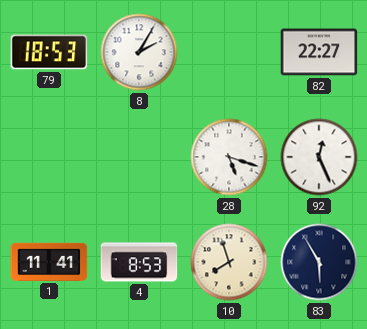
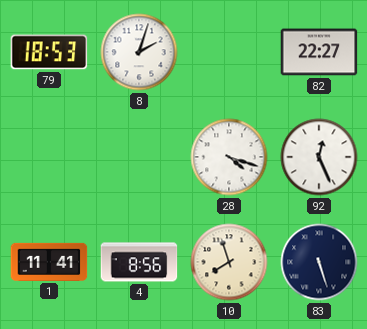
8: 2:05 -> 2:03 (139, 52)
28: 5:18 -> 4:18 (229, 157)
4: 8:53 -> 8:56 (139, 262)
83: 5:55 -> 5:27 (319, 262)
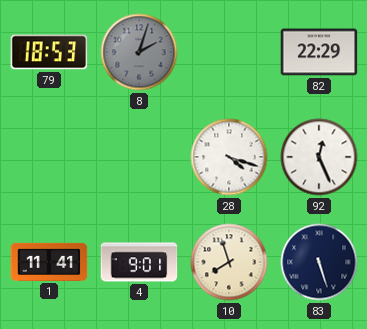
8 dial: white -> grey (139, 52)
82: 22:27 -> 22:29 (319, 52)
4: 8:56 -> 9:01 (139, 262)
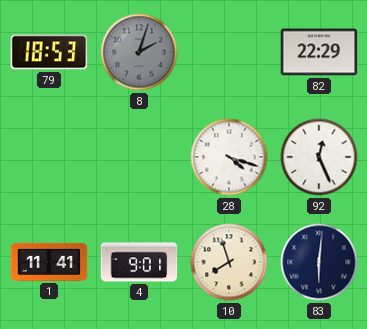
83: 5:27 -> 6:01 (319, 262)
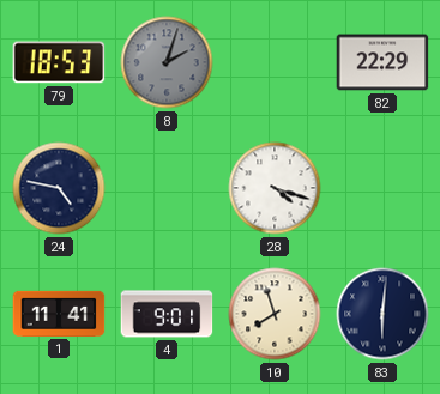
24: none -> 4:47 (59, 188)
92: 12:26 -> none (319, 157)
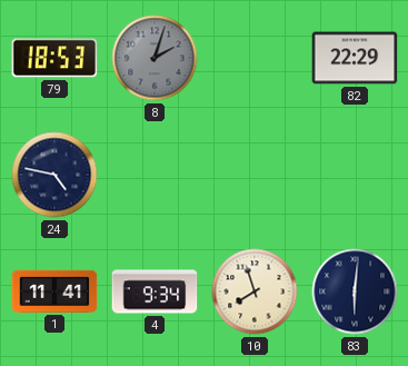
28: 4:18 -> none (275, 188)
4: 9:01 -> 9:34 (155, 291)
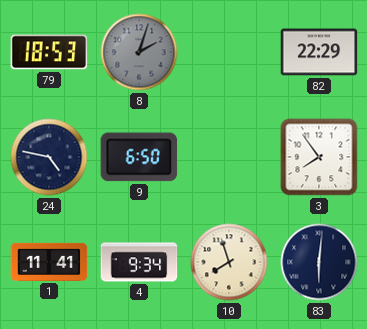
9: none -> 6:50 (139, 157)
3: none -> 7:54 (319, 157)
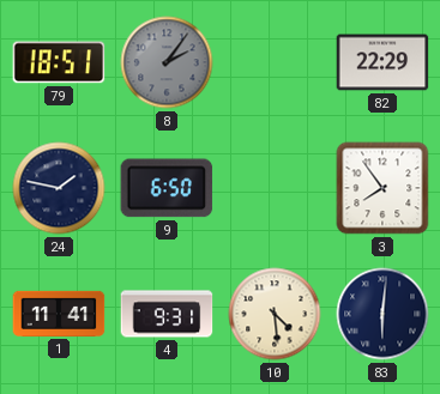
79: 18:53 -> 18:51 (59, 62)
8: 2:03 -> 2:06 (167, 62)
24: 4:47 -> 1:47 (59, 188)
4: 9:34 -> 9:31 (167, 314)
10: 7:57 -> 4:29 (275, 314)
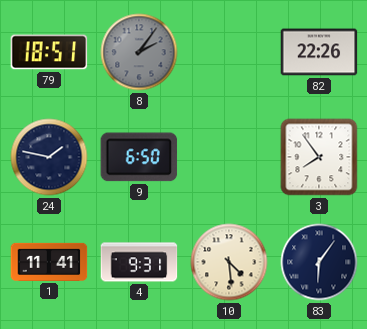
82: 22:29 -> 22:26 (319, 52)
83: 6:01 -> 6:06 (319, 262)
